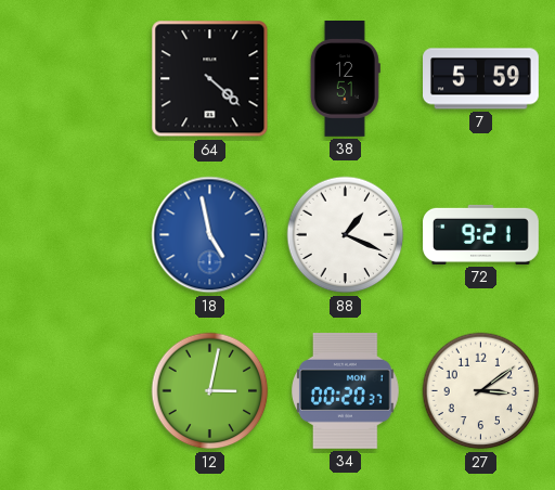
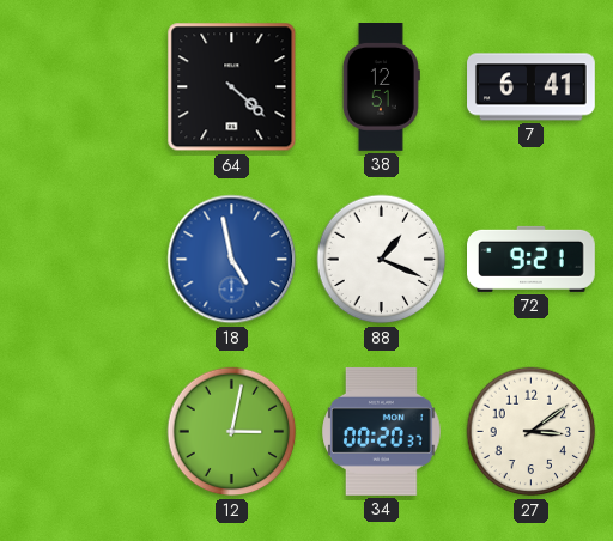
7: 5:59 -> 6:41 (532, 87)
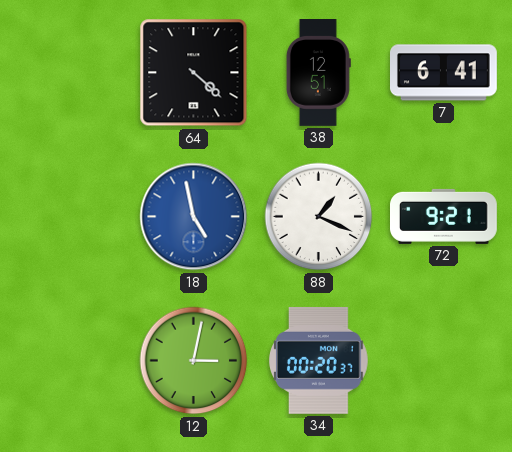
27: 3:09 -> none (532, 432)
